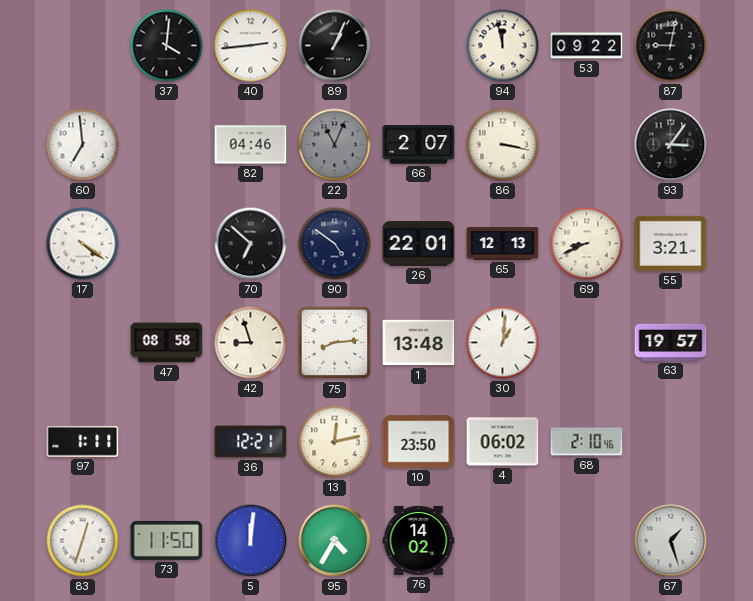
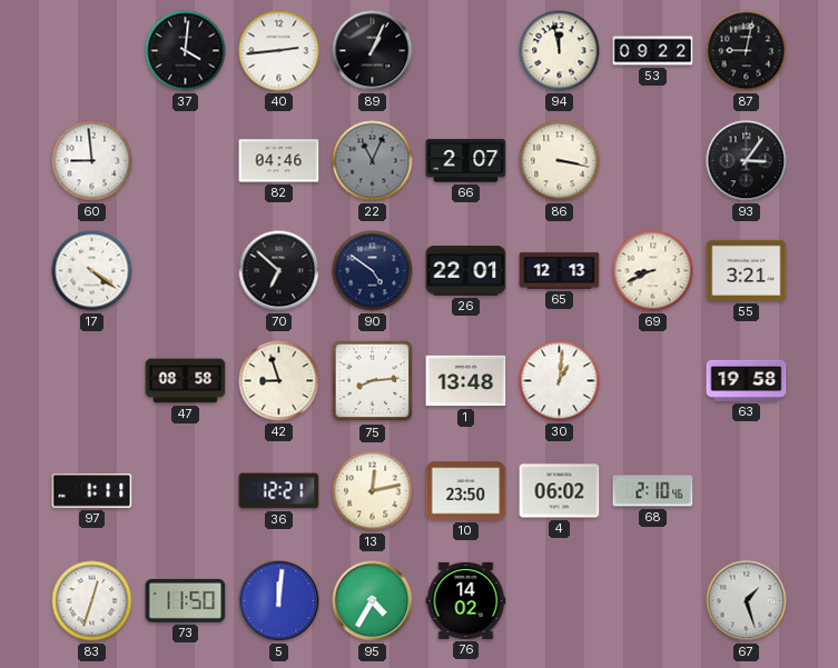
60: 6:59 -> 8:59 (92, 161)
63: 19:57 -> 19:58 (747, 380)
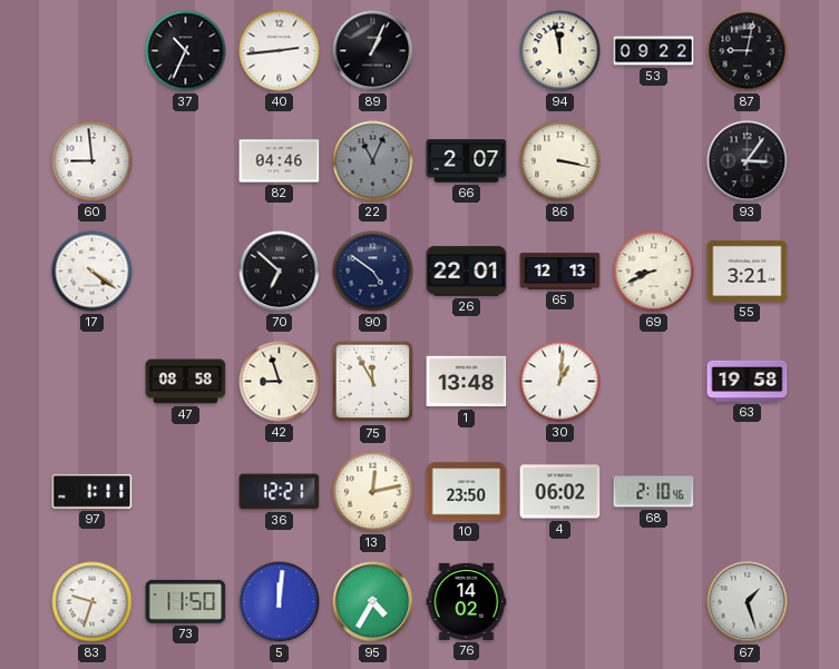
37: 4:01 -> 10:34 (186, 51)
75: 8:14 -> 11:55 (373, 382)
83: 12:33 -> 9:33 (92, 602)
